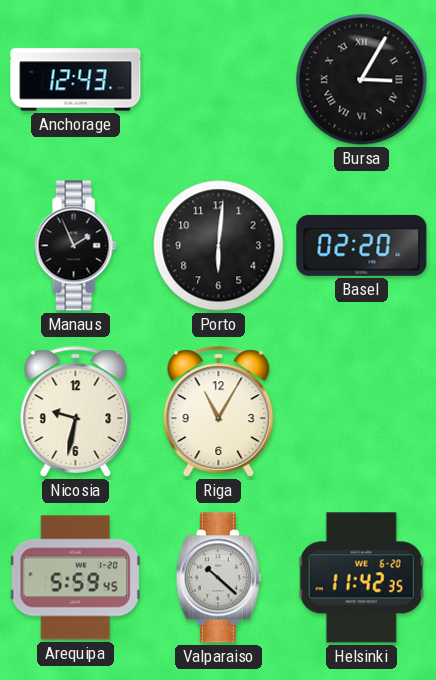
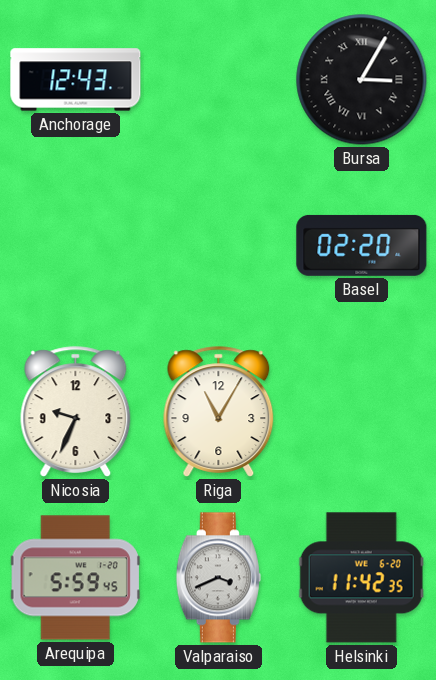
Manaus: 1:56 -> none (75, 246)
Porto: 6:01 -> none (219, 246)
Nicosia: 9:32 -> 9:34 (76, 412)
Valparaiso: 10:22 -> 3:41 (218, 578)
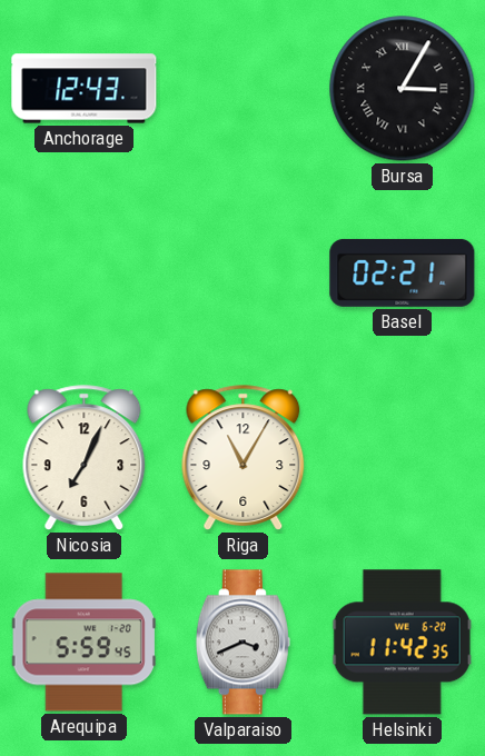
Basel: 02:20 -> 02:21 (403, 272)
Nicosia: 9:34 -> 7:04 (85, 458)
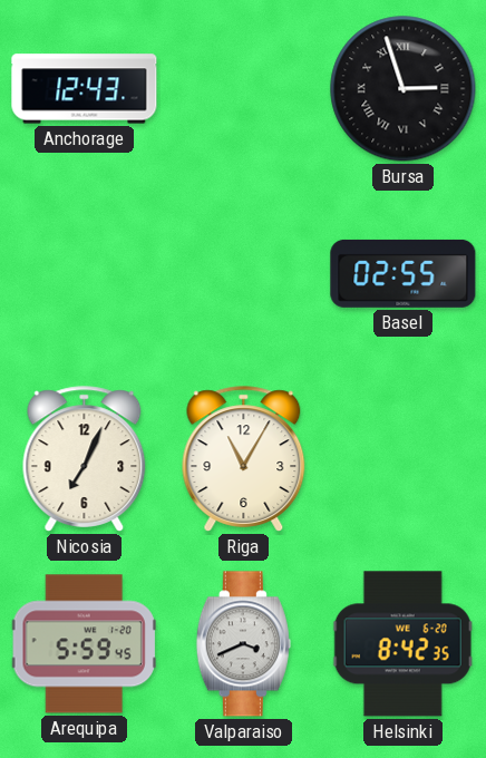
Bursa: 3:05 -> 2:57 (404, 89)
Basel: 02:21 -> 02:55 (404, 273)
Helsinki: 11:42 -> 8:42 (402, 644)
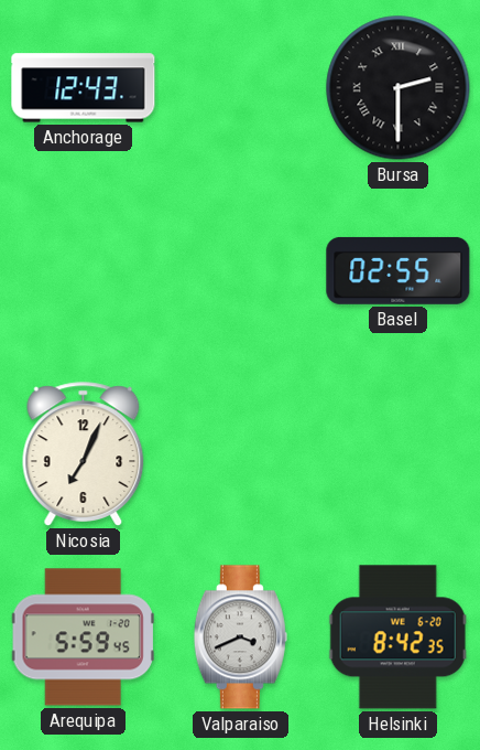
Bursa: 2:57 -> 2:30 (399, 88)
Riga: 11:05 -> none (244, 459)
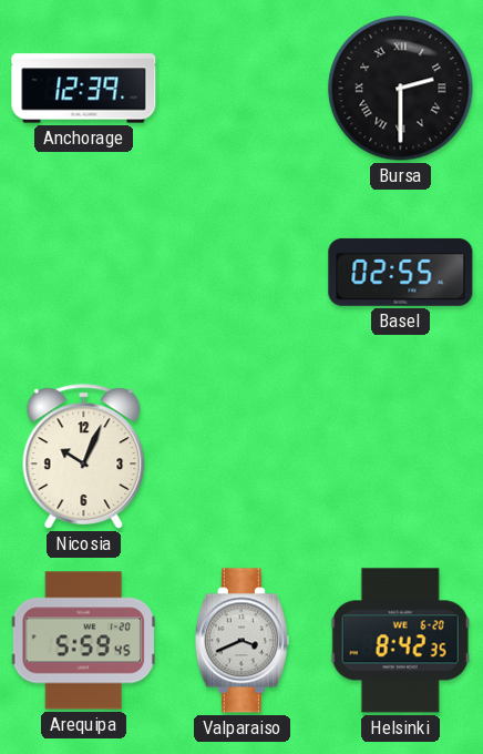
Anchorage: 12:43 -> 12:39 (84, 89)
Nicosia: 7:04 -> 10:04 (84, 457)
